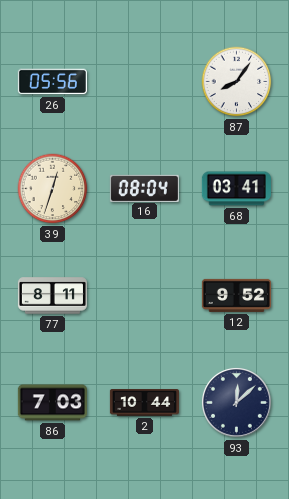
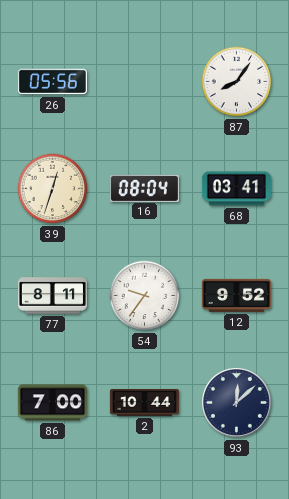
54: none -> 9:36 (145, 296)
86: 7:03 -> 7:00 (52, 403)
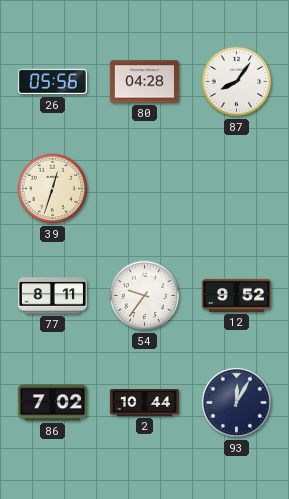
80: none -> 04:28 (144, 82)
16: 08:04 -> none (144, 188)
68: 03:41 -> none (236, 189)
86: 7:00 -> 7:02 (52, 403)
93: 12:08 -> 12:05 (236, 402)
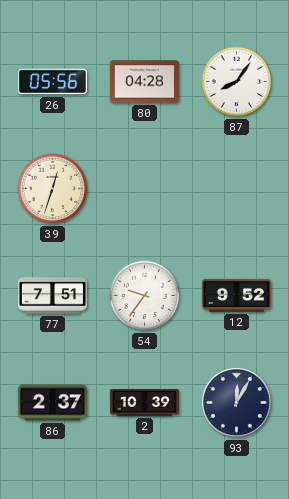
77: 8:11 -> 7:51 (52, 296)
86: 7:02 -> 2:37 (52, 403)
2: 10:44 -> 10:39 (144, 403)
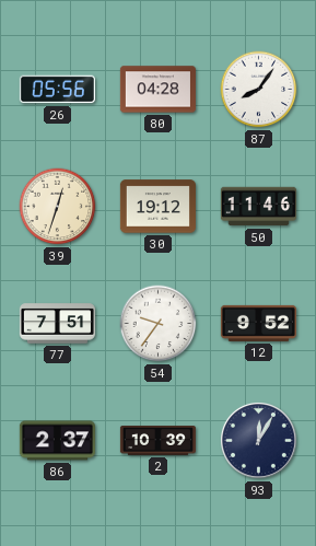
30: none -> 19:12 (157, 207)
50: none -> 11:46 (258, 207)
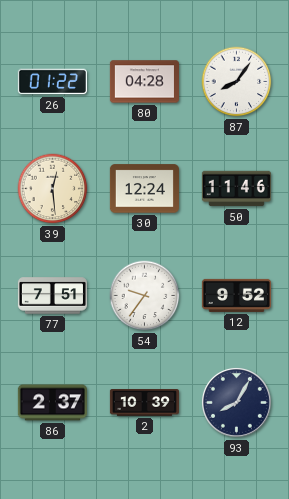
26: 05:56 -> 01:22 (52, 82)
39: 12:33 -> 12:29 (53, 189)
30: 19:12 -> 12:24 (144, 189)
93: 12:05 -> 8:05 (236, 402)
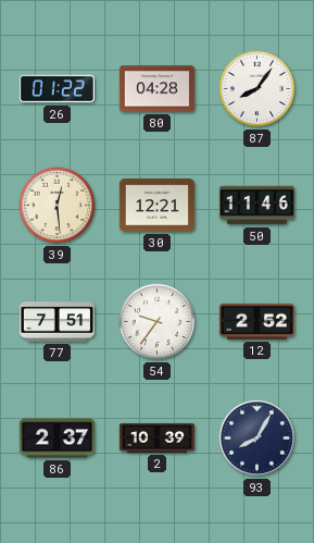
30: 12:24 -> 12:21 (156, 206)
12: 9:52 -> 2:52 (256, 321)
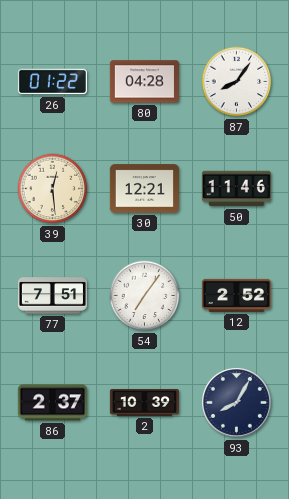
54: 9:36 -> 7:06 (145, 296)
